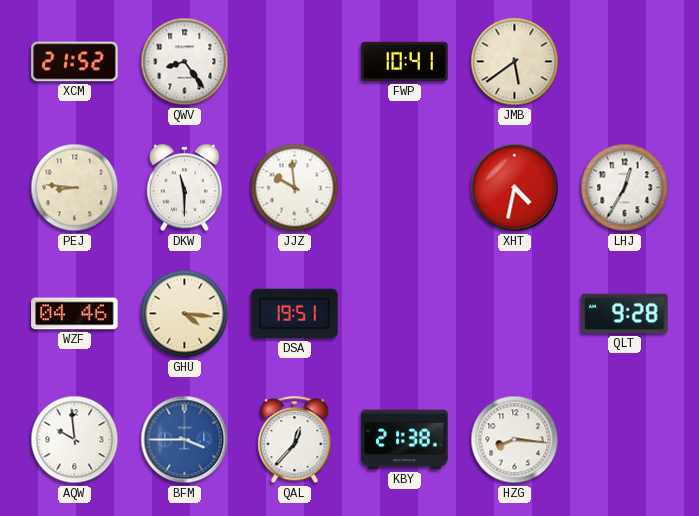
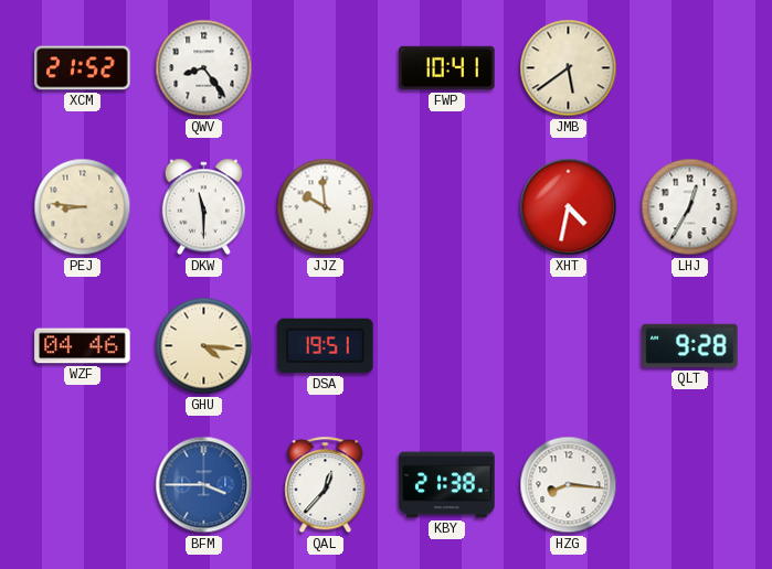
AQW: 9:59 -> none (75, 440)
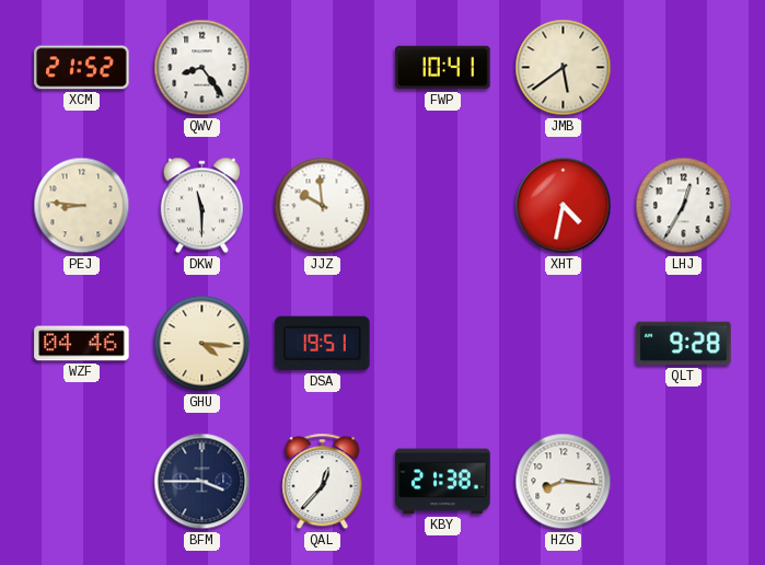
BFM dial: blue -> navy (202, 482)
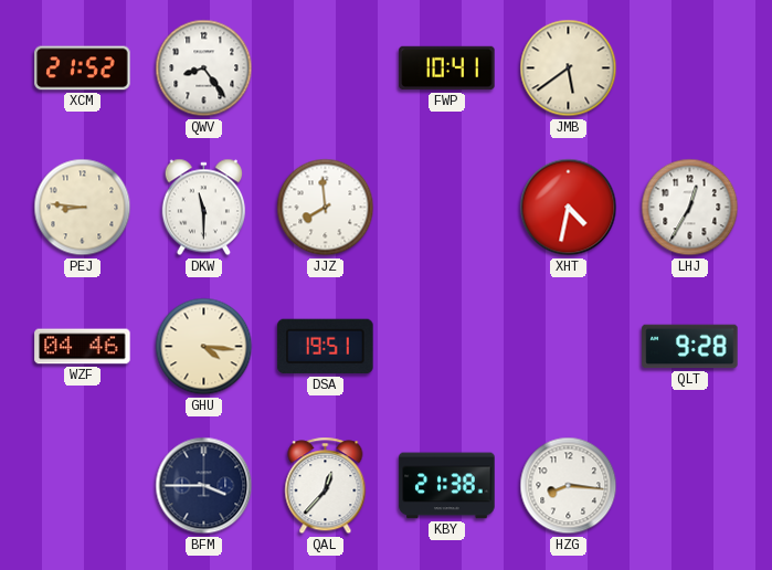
JJZ: 9:59 -> 7:59 (326, 208)
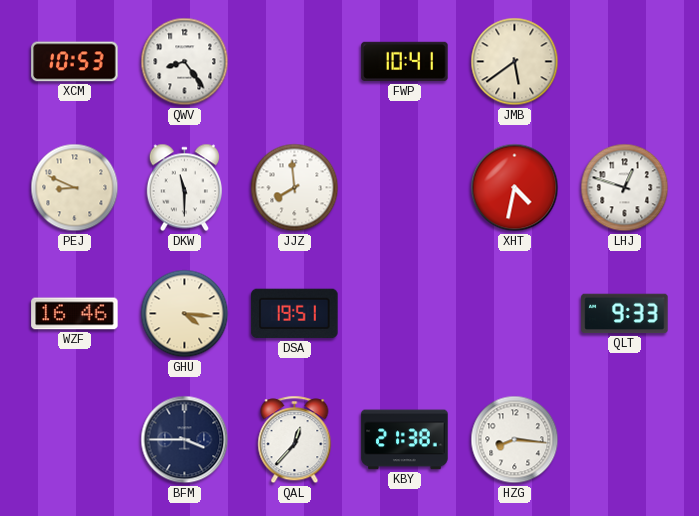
XCM: 21:52 -> 10:53 (75, 62)
PEJ: 8:46 -> 8:49 (75, 188)
LHJ: 12:35 -> 12:48 (625, 188)
WZF: 04:46 -> 16:46 (75, 314)
QLT: 9:28 -> 9:33 (625, 314)
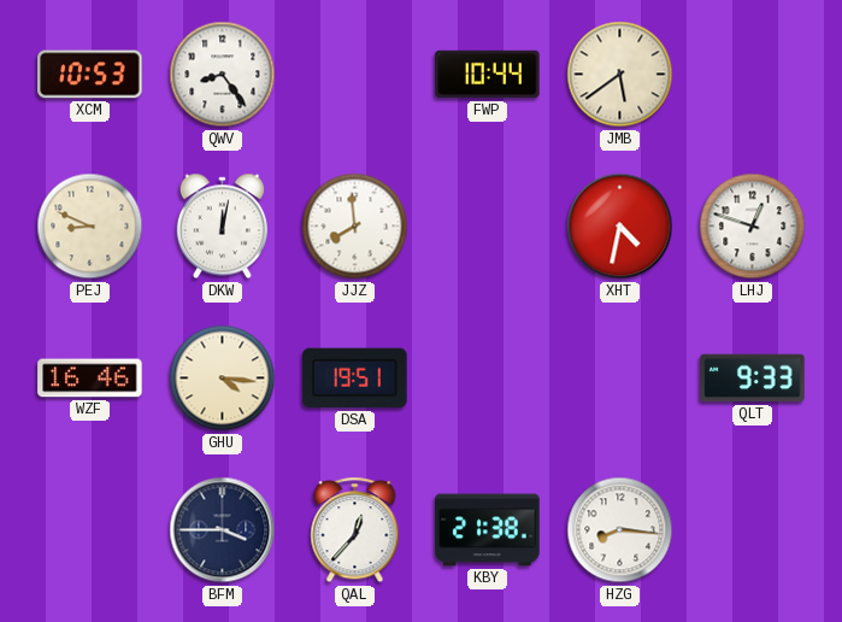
FWP: 10:41 -> 10:44 (488, 75)
DKW: 11:30 -> 12:02 (223, 227)
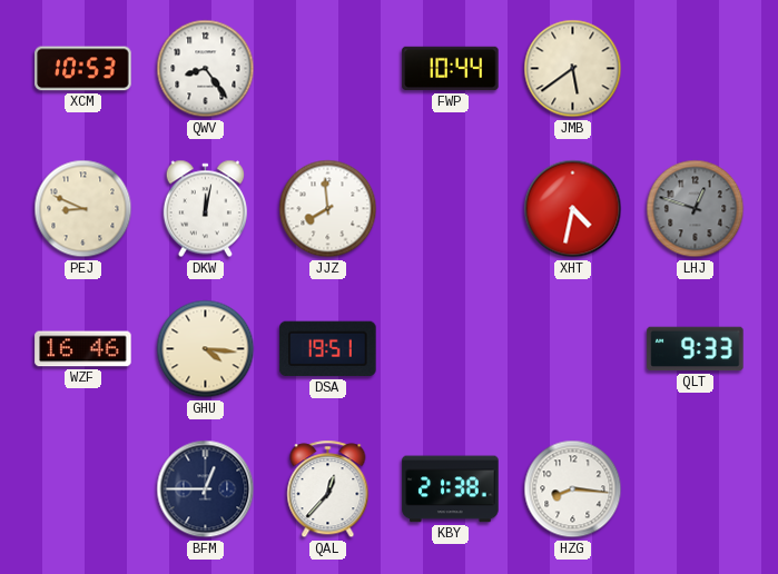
LHJ dial: white -> grey (696, 209)
BFM: 3:45 -> 12:45 (206, 489)
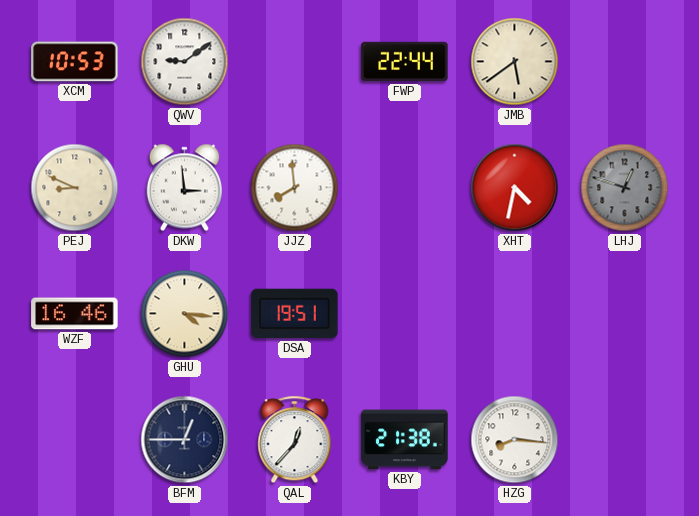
QWV: 8:24 -> 9:09 (185, 62)
FWP: 10:44 -> 22:44 (405, 62)
DKW: 12:02 -> 2:59 (185, 188)
QLT: 9:33 -> none (696, 349)
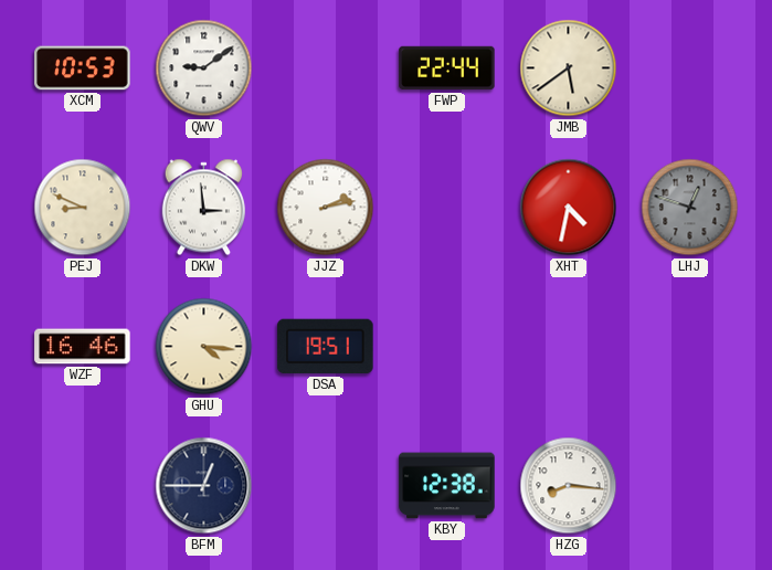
JJZ: 7:59 -> 2:13 (326, 208)
QAL: 12:37 -> none (295, 440)
KBY: 21:38 -> 12:38 (447, 486)
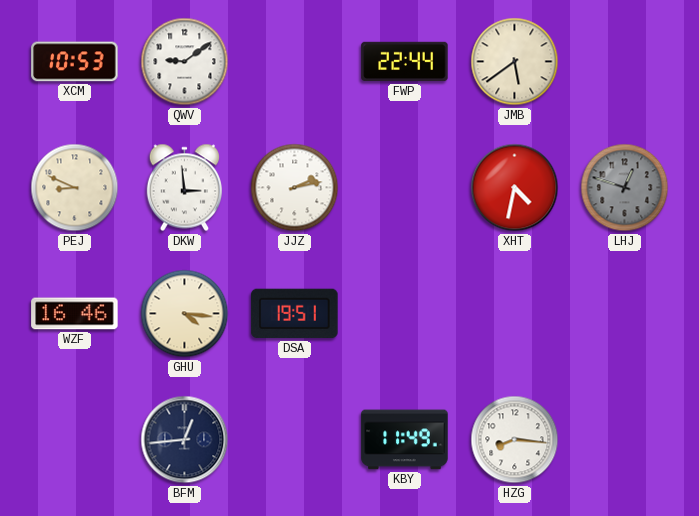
BFM: 12:45 -> 12:44 (185, 440)
KBY: 12:38 -> 11:49 (405, 440)
